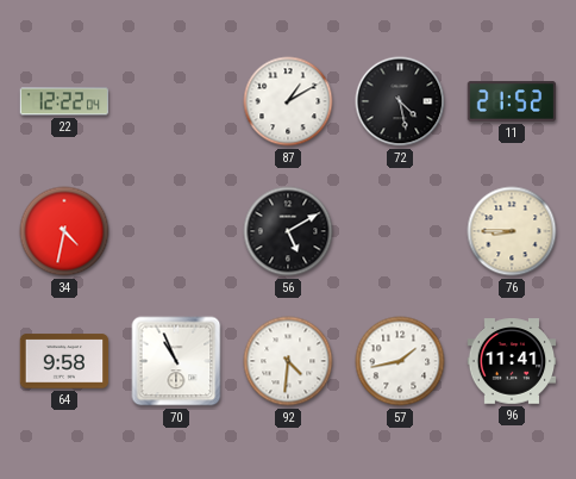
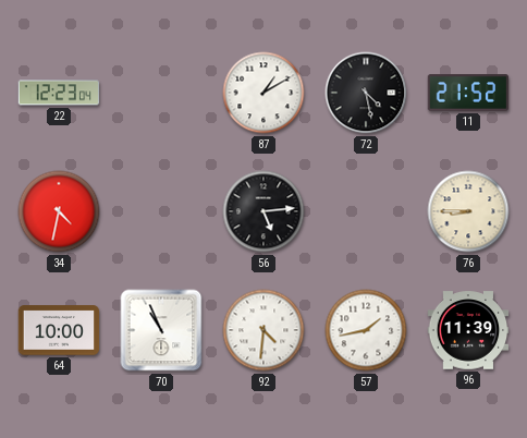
22: 12:22 -> 12:23 (59, 93)
56: 5:10 -> 5:14 (263, 211)
64: 9:58 -> 10:00 (59, 330)
96: 11:41 -> 11:39 (468, 330)
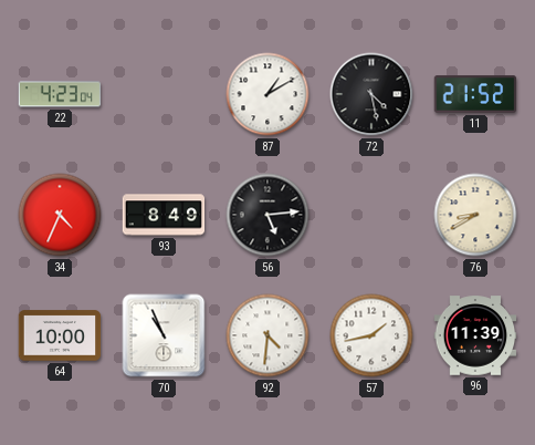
22: 12:23 -> 4:23 (60, 94)
34: 4:32 -> 4:34 (60, 215)
93: none -> 8:49 (164, 215)
76: 8:45 -> 8:40 (475, 215)
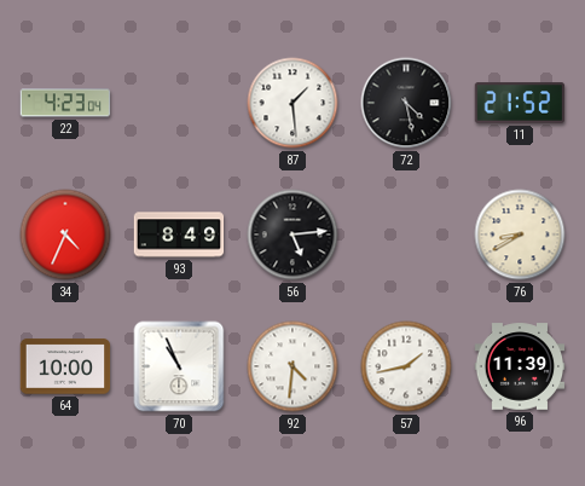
87: 1:10 -> 1:29 (292, 103)
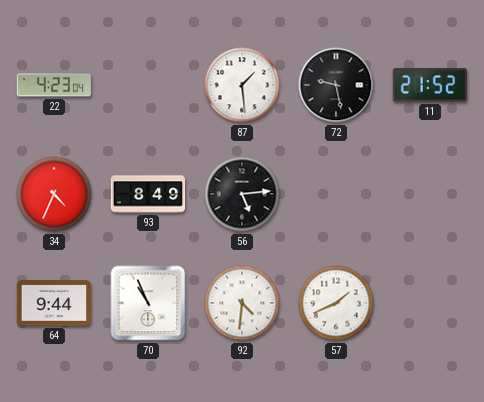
72: 4:28 -> 9:28 (336, 85)
76: 8:40 -> none (520, 235)
64: 10:00 -> 9:44 (54, 303)
57: 1:43 -> 1:41 (336, 303)
96: 11:39 -> none (520, 366)
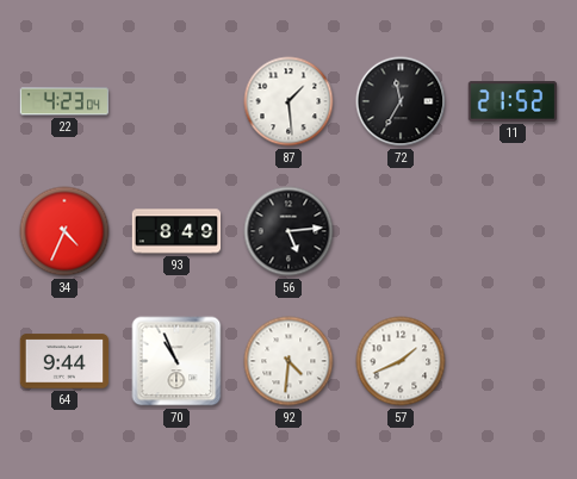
72: 9:28 -> 11:35 (401, 101)
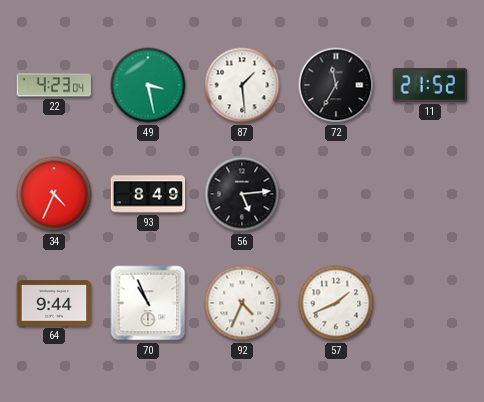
49: none -> 3:28 (148, 85)
92: 4:31 -> 4:34 (242, 303)
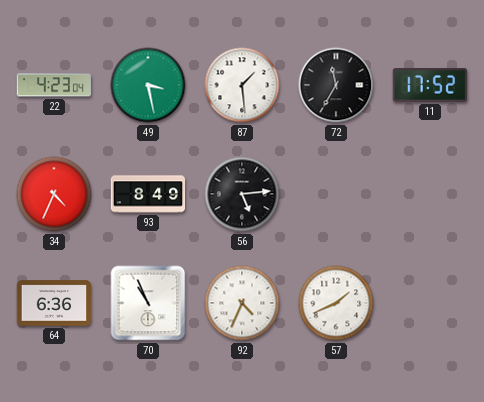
11: 21:52 -> 17:52 (430, 85)
64: 9:44 -> 6:36 (54, 303)
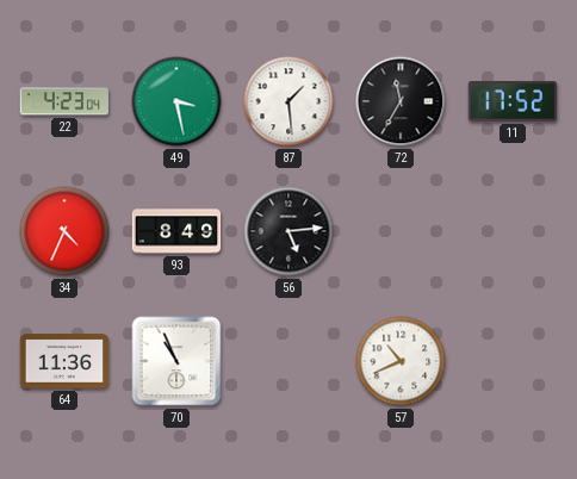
64: 6:36 -> 11:36 (64, 361)
92: 4:34 -> none (242, 303)
57: 1:41 -> 10:41 (401, 361)
